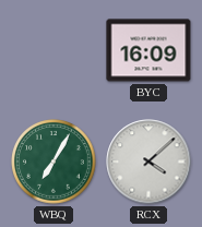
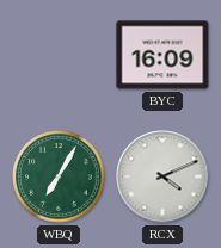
RCX: 4:08 -> 4:11 (162, 176)
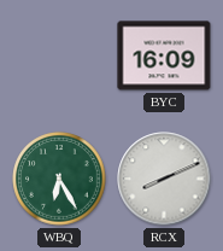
WBQ: 7:05 -> 6:25 (59, 179)
RCX: 4:11 -> 8:11 (164, 179)
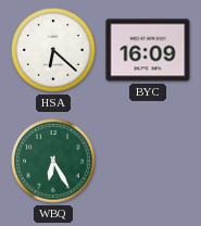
HSA: none -> 6:22 (53, 50)
RCX: 8:11 -> none (164, 179)
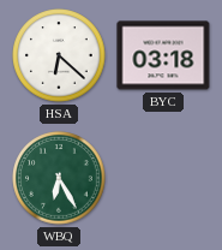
BYC: 16:09 -> 03:18 (163, 55)
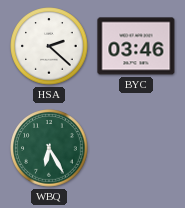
HSA: 6:22 -> 2:22 (49, 46)
BYC: 03:18 -> 03:46 (136, 46)
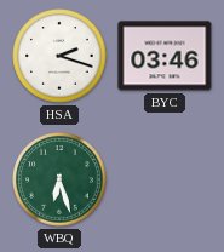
HSA: 2:22 -> 2:18 (59, 56)
WBQ: 6:25 -> 6:27 (59, 179)
